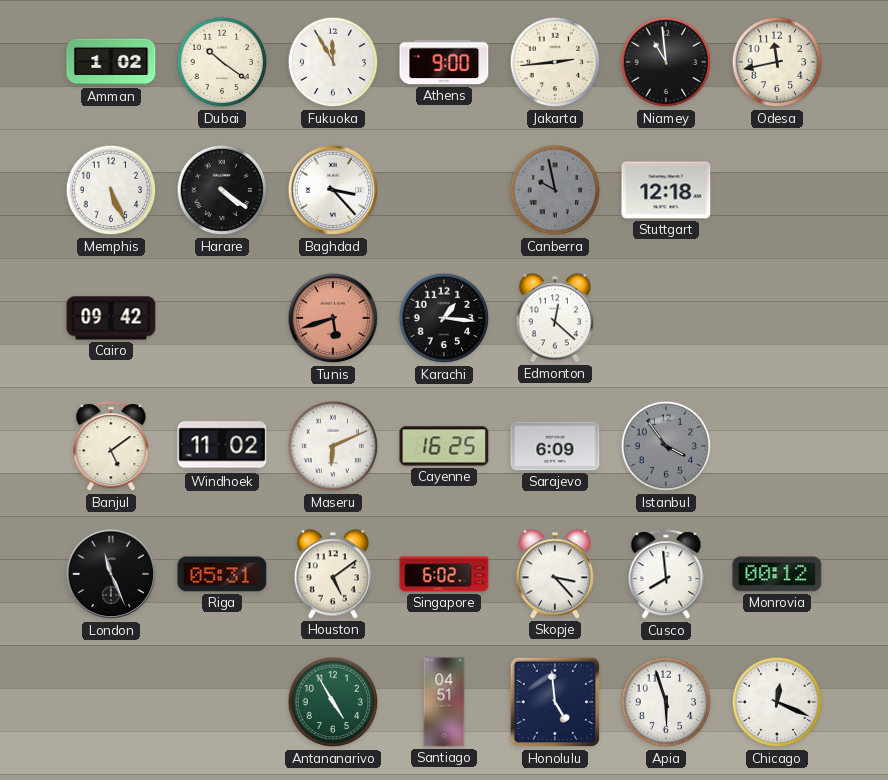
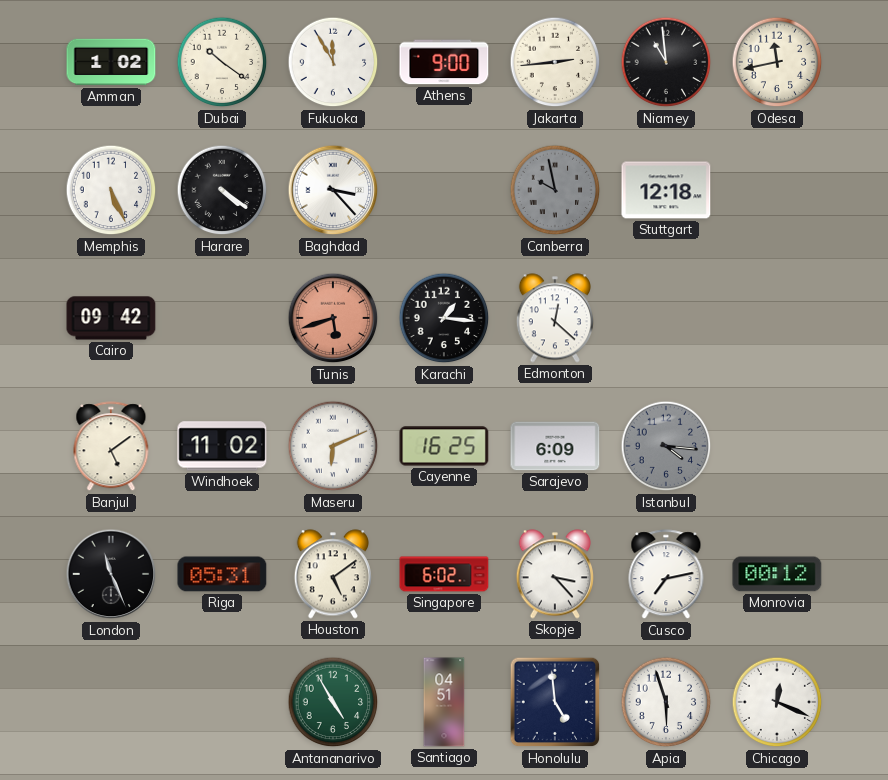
Istanbul: 3:54 -> 4:16 (666, 446)
Cusco: 7:59 -> 7:13 (666, 575)
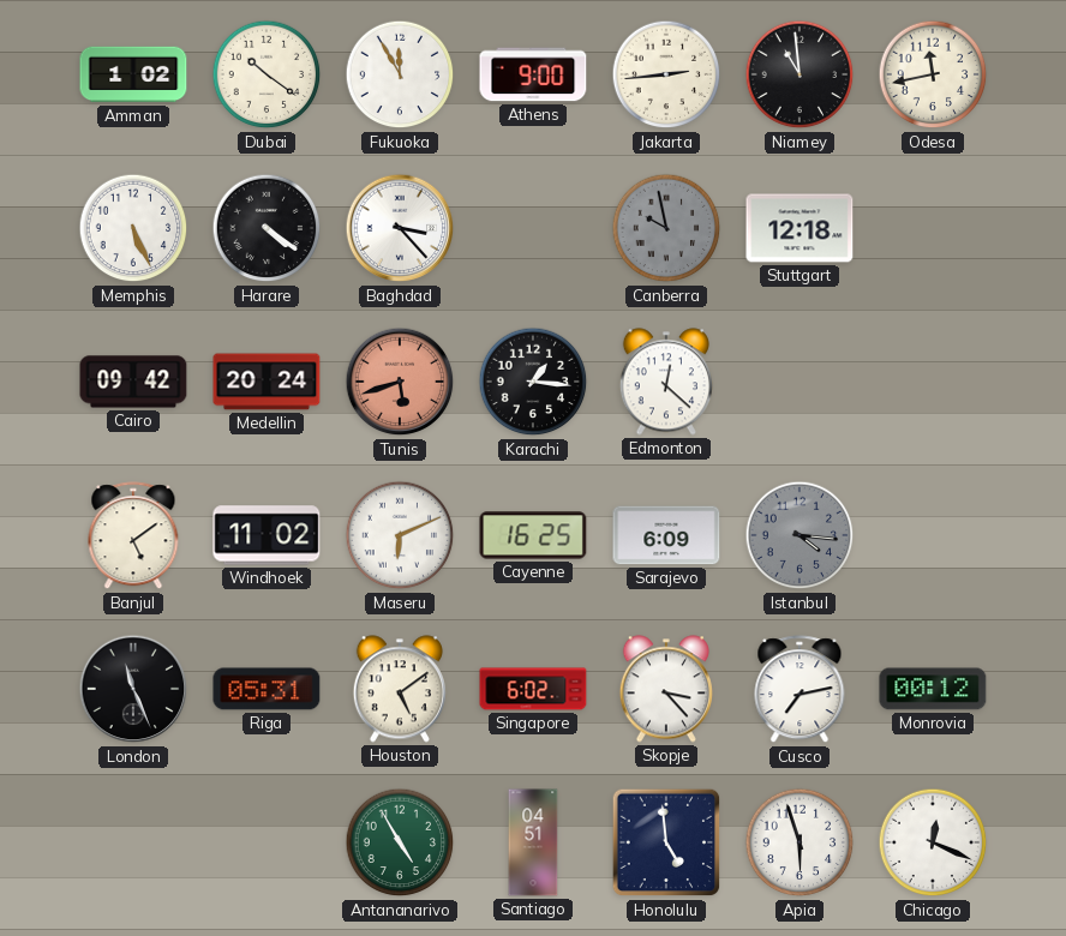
Medellin: none -> 20:24 (266, 382)
